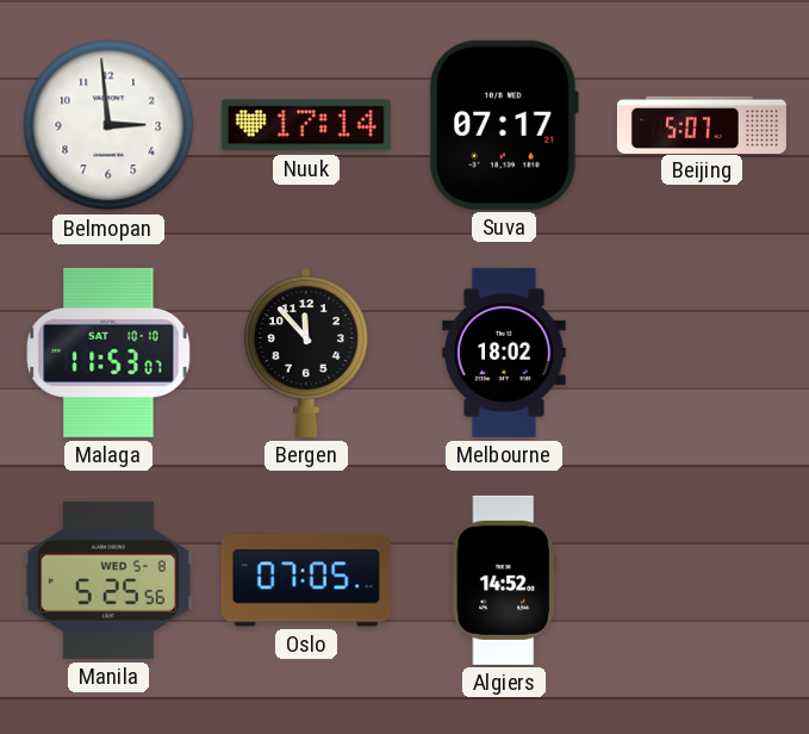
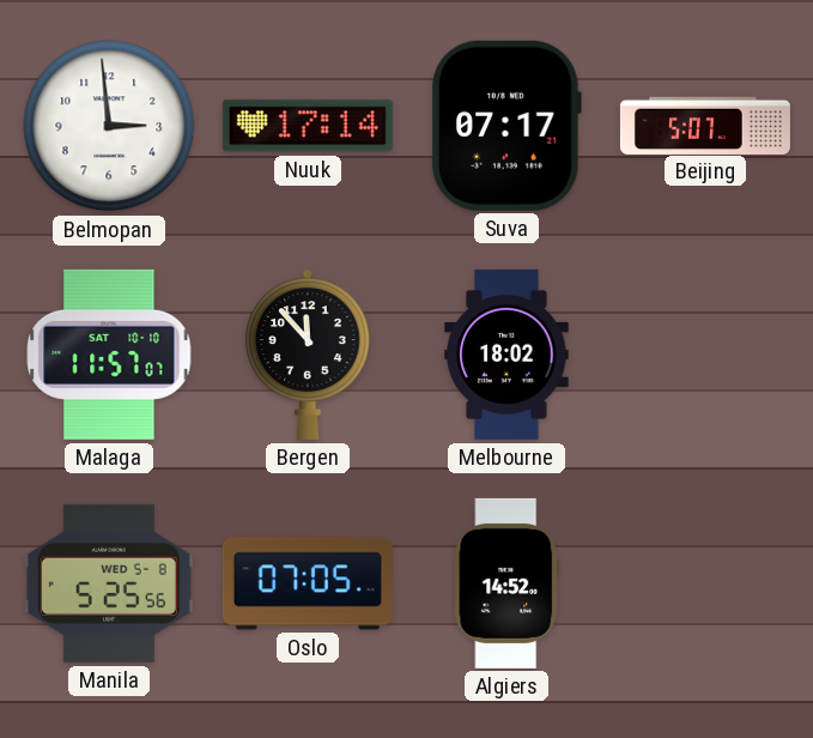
Malaga: 11:53 -> 11:57 (109, 355)
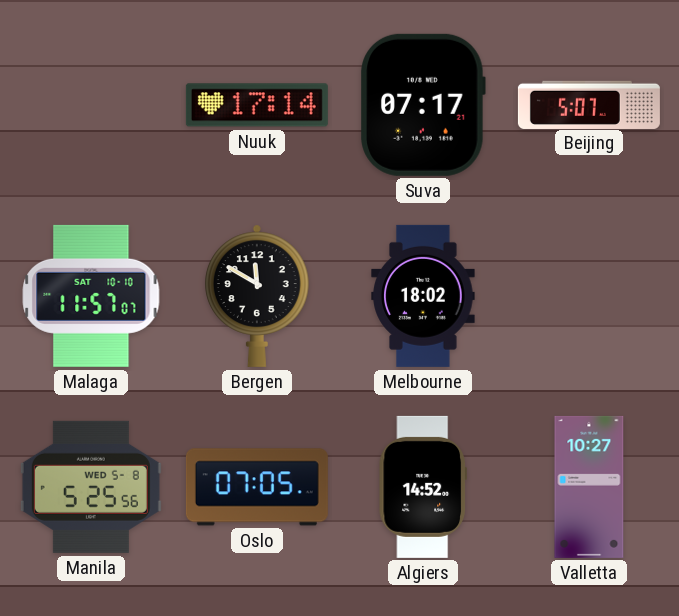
Belmopan: 2:59 -> none (109, 126)
Bergen: 11:53 -> 11:50 (258, 296)
Valletta: none -> 10:27 (589, 487)
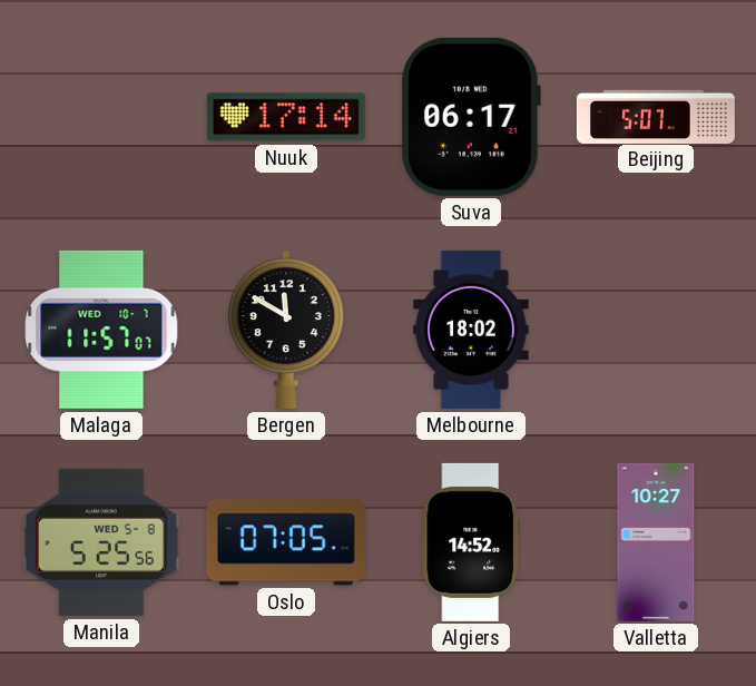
Suva: 07:17 -> 06:17 (471, 117)
Malaga date: SAT 10-10 -> WED 10-7 (101, 330)
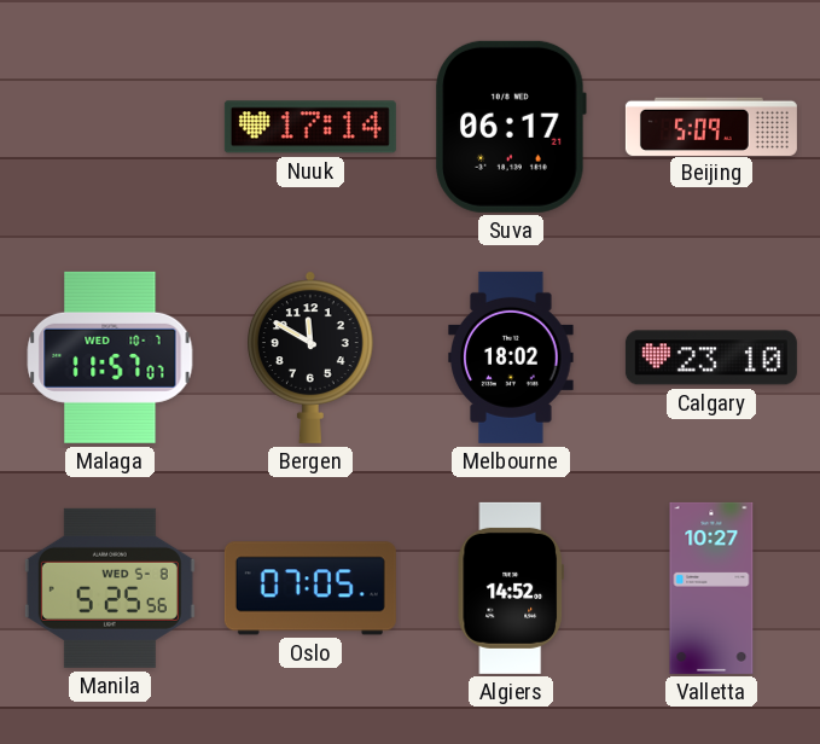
Beijing: 5:07 -> 5:09 (711, 126)
Calgary: none -> 23:10 (711, 358)
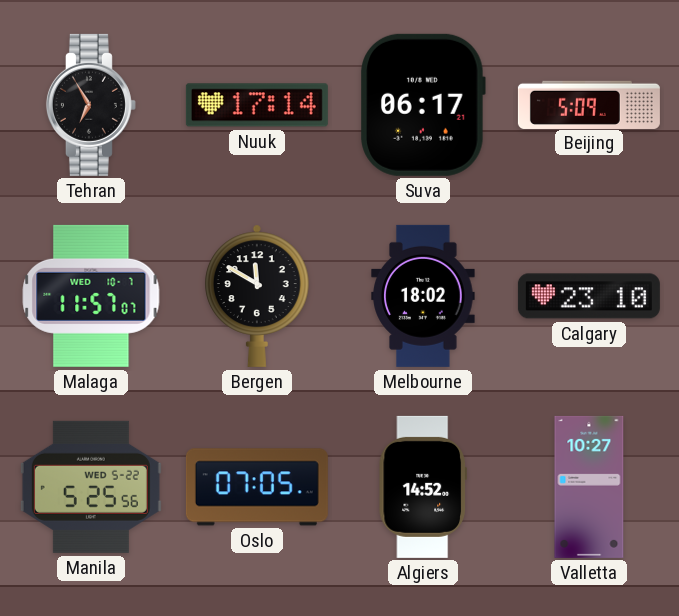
Tehran: none -> 6:55 (91, 105)
Manila date: WED 5-8 -> WED 5-22 (91, 487)
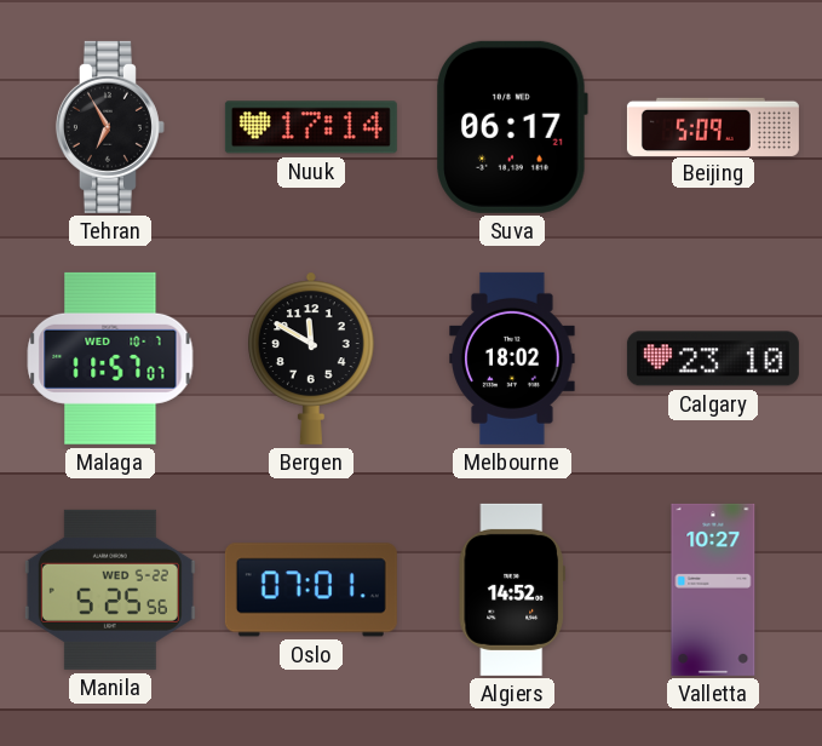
Oslo: 07:05 -> 07:01 (311, 590)
